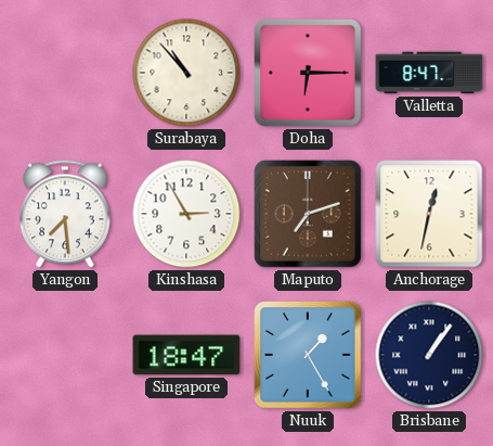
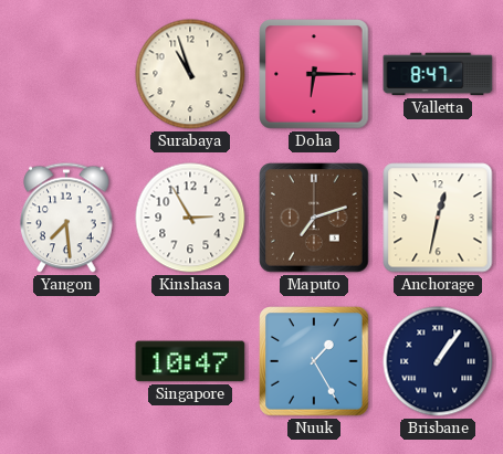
Surabaya: 10:53 -> 10:57 (190, 74)
Singapore: 18:47 -> 10:47 (190, 361)
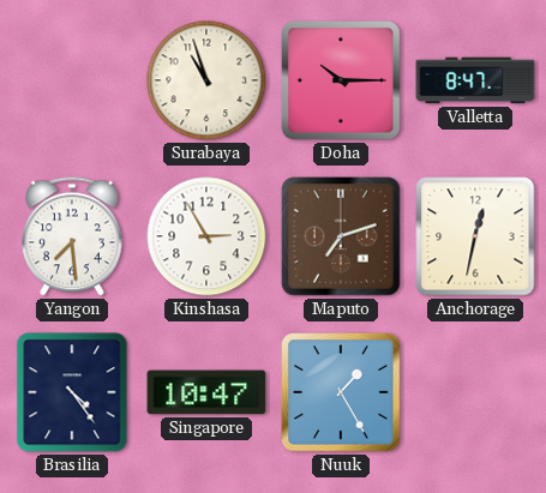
Doha: 6:15 -> 10:15 (341, 80)
Brasilia: none -> 4:24 (72, 392)
Brisbane: 1:06 -> none (438, 361)
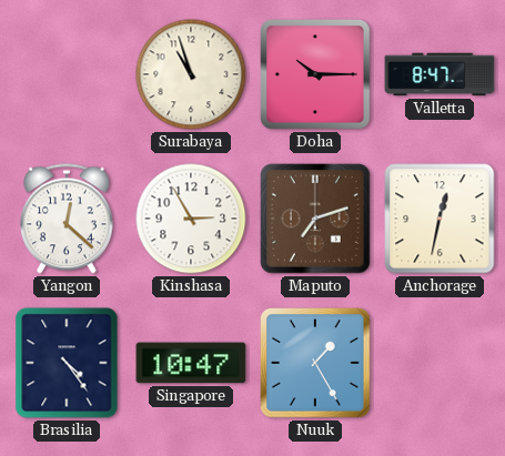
Yangon: 7:29 -> 12:22 (68, 219)
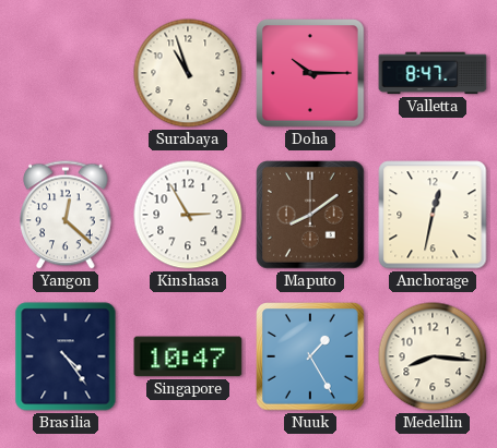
Maputo: 7:12 -> 8:09 (310, 215)
Medellin: none -> 8:16 (433, 356)
